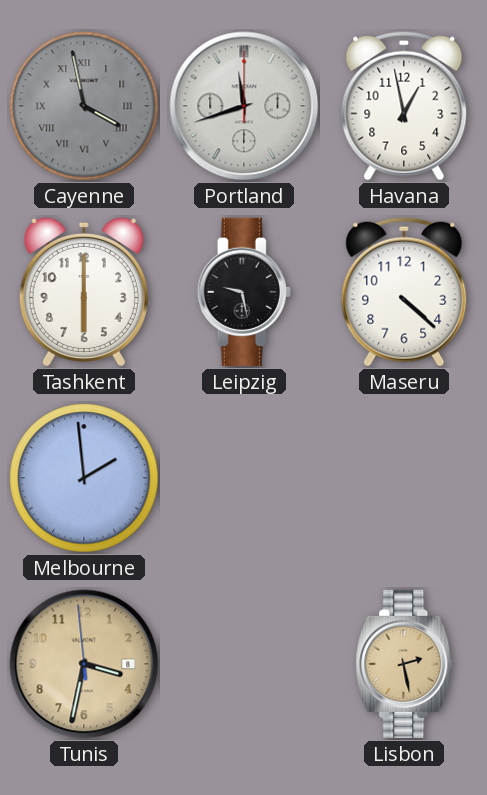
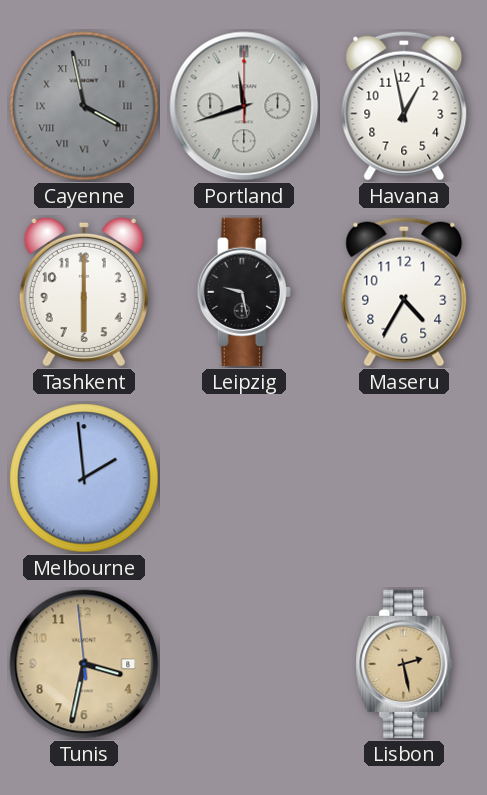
Maseru: 4:22 -> 4:35 (404, 292)
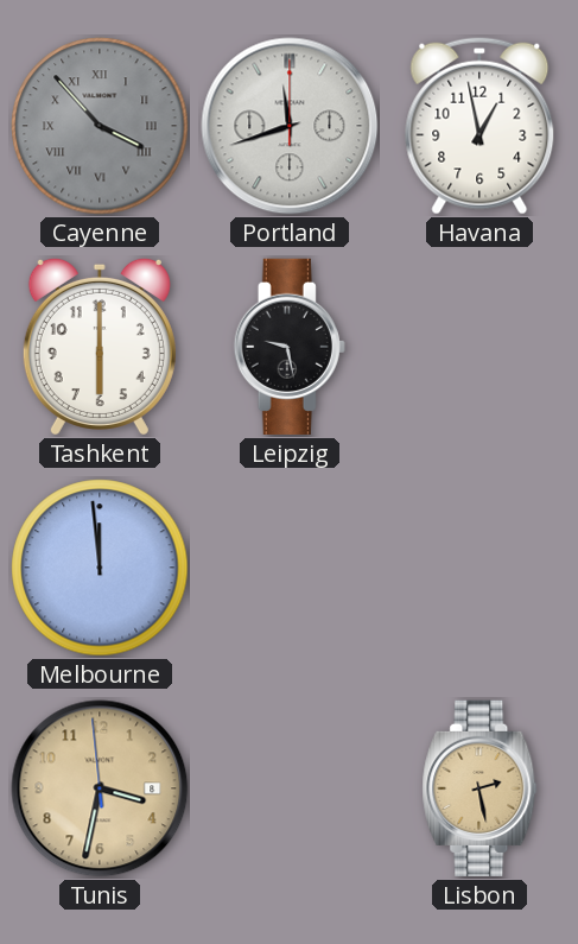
Cayenne: 3:58 -> 3:53 (100, 126)
Maseru: 4:35 -> none (404, 292)
Melbourne: 1:59 -> 11:59 (100, 568)
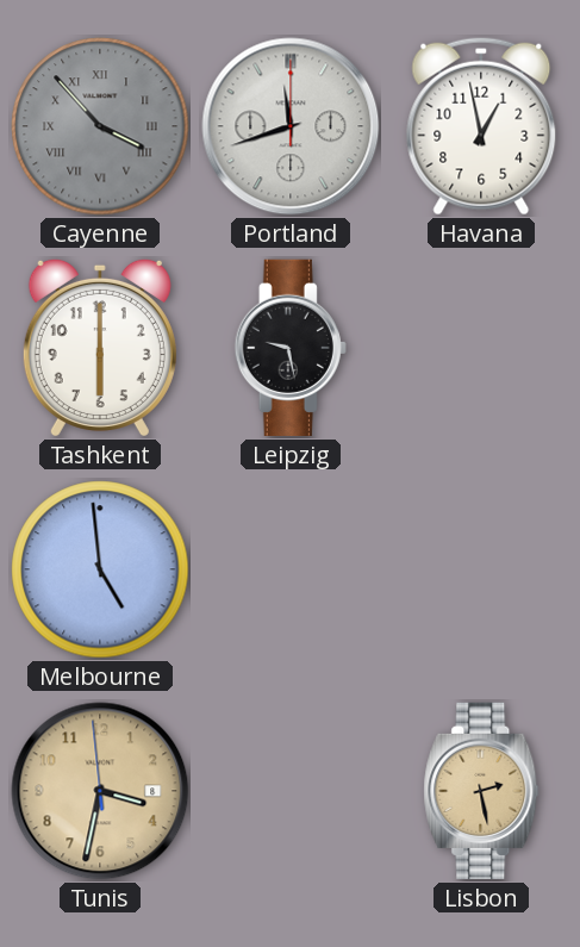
Melbourne: 11:59 -> 4:59 (100, 569)
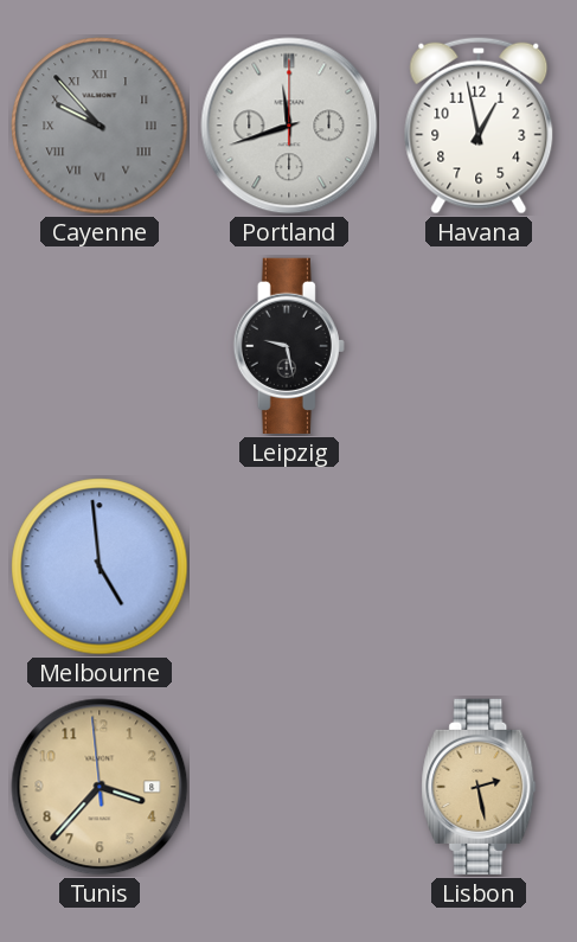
Cayenne: 3:53 -> 9:53 (100, 126)
Tashkent: 6:00 -> none (100, 347)
Tunis: 3:31 -> 3:36 (100, 787)
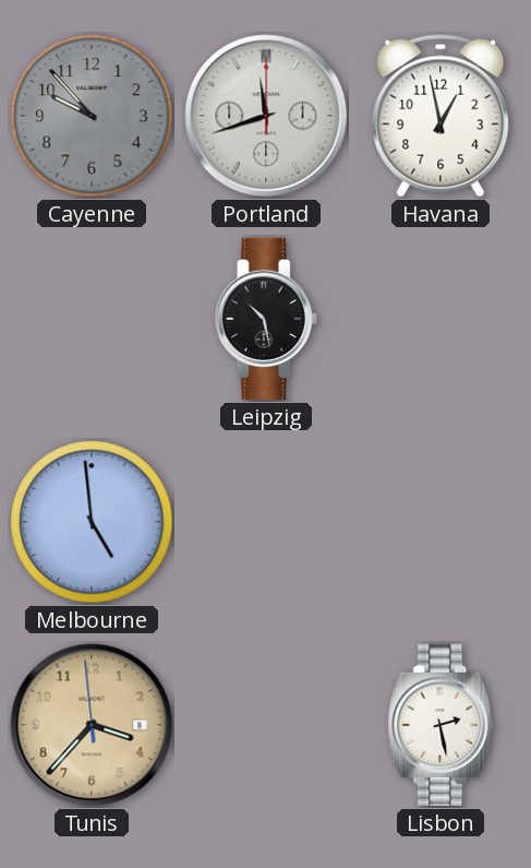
Cayenne numerals: Roman -> Arabic (92, 116)
Leipzig: 9:28 -> 10:28 (266, 319)
Lisbon dial: champagne -> white (441, 725)
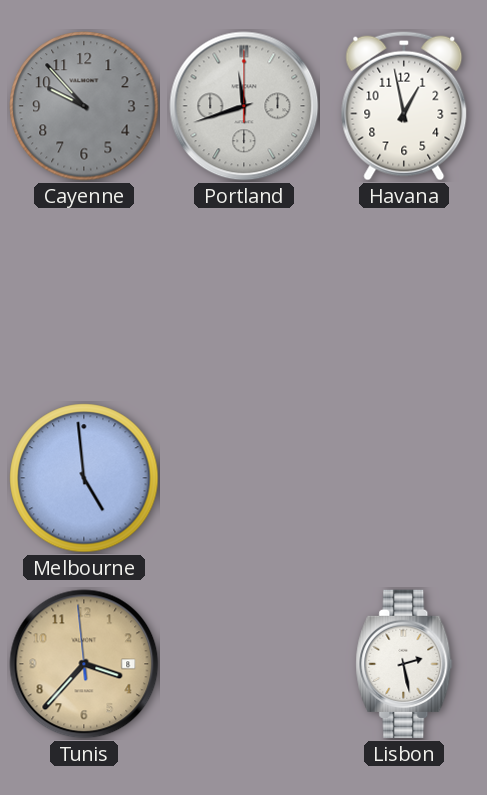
Leipzig: 10:28 -> none (266, 319)
